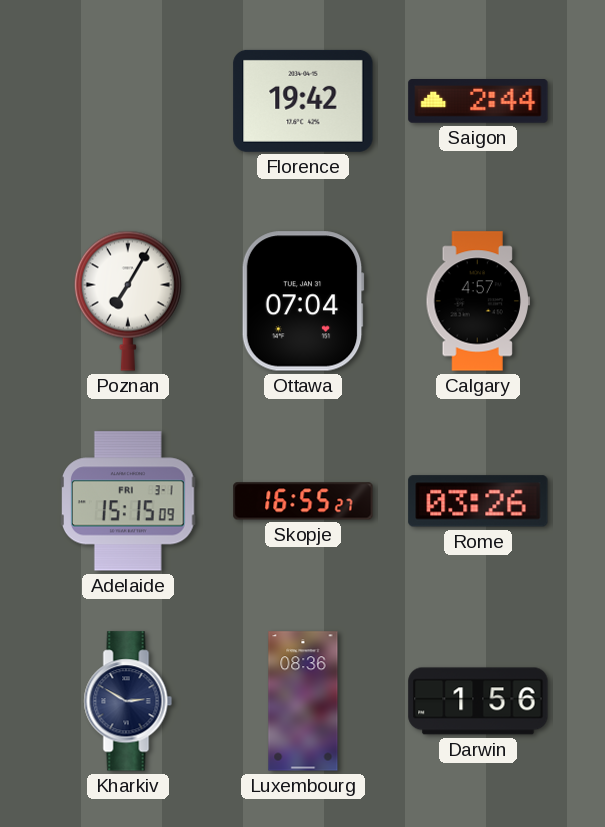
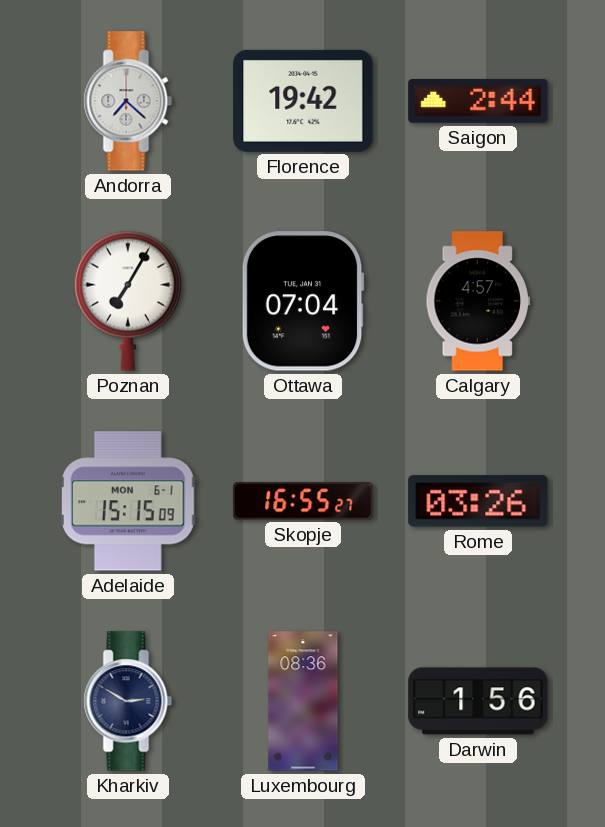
Andorra: none -> 7:22 (128, 101)
Adelaide date: FRI 3-1 -> MON 6-1 (129, 501)
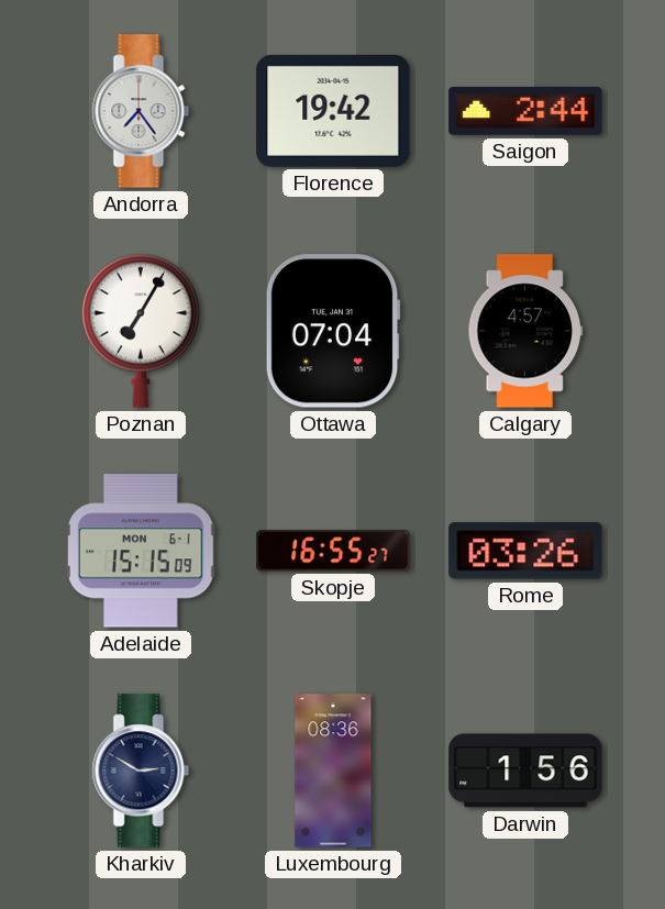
Andorra: 7:22 -> 7:24 (141, 111)
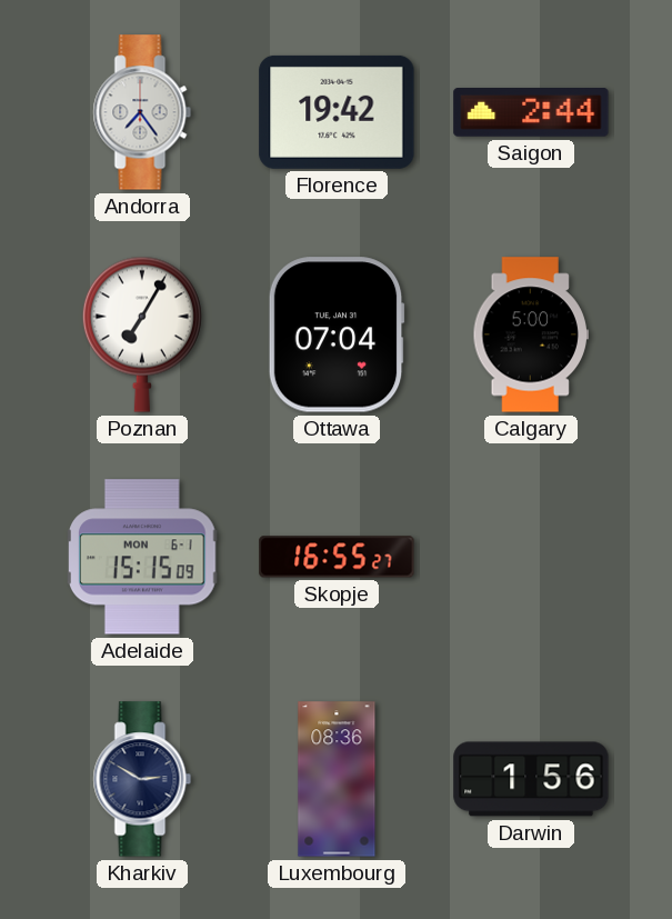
Calgary: 4:57 -> 5:00 (530, 334)
Rome: 03:26 -> none (525, 551)
